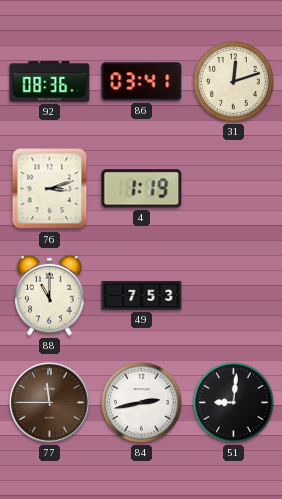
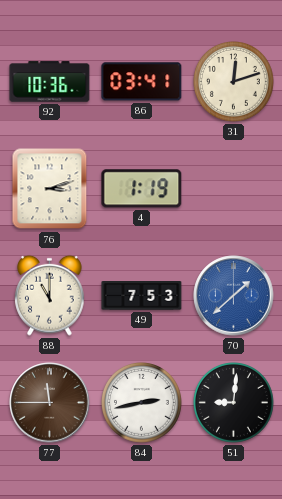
92: 08:36 -> 10:36 (50, 82)
70: none -> 1:38 (234, 296)
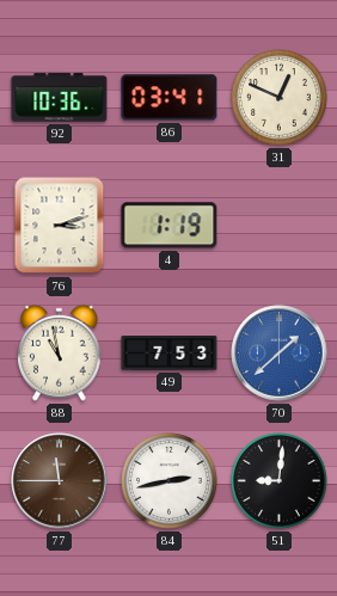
31: 12:12 -> 12:49 (280, 98)
88: 11:00 -> 10:58 (60, 352)
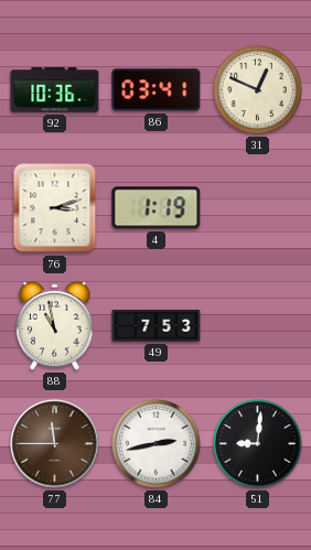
70: 1:38 -> none (280, 354)
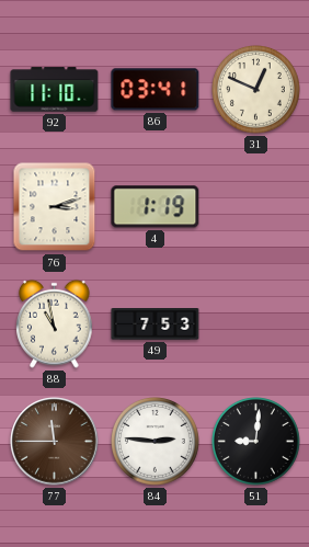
92: 10:36 -> 11:10 (55, 90)
84: 2:43 -> 2:46 (156, 442)
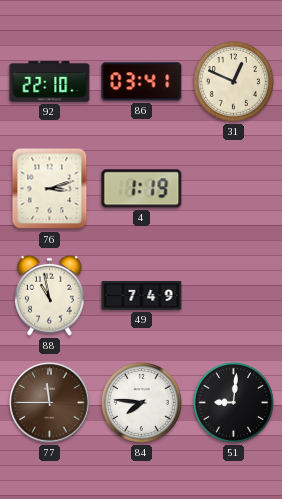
92: 11:10 -> 22:10 (50, 82)
49: 7:53 -> 7:49 (142, 296)
84: 2:46 -> 7:46 (142, 403)
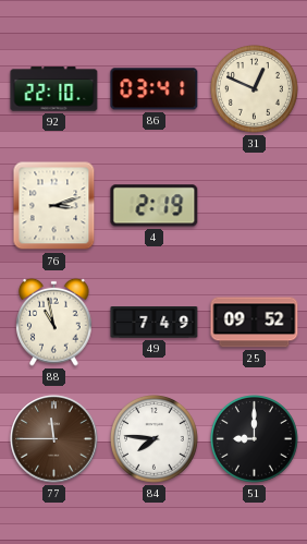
4: 1:19 -> 2:19 (155, 206)
25: none -> 09:52 (255, 323)
51: 9:01 -> 9:00 (255, 439)
